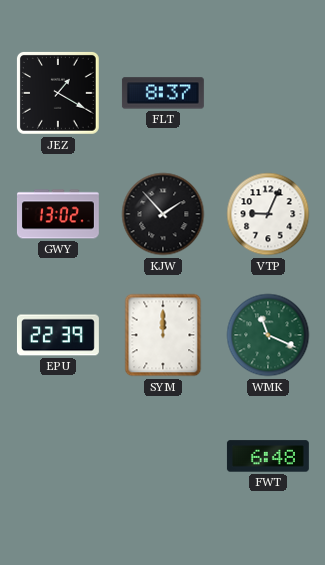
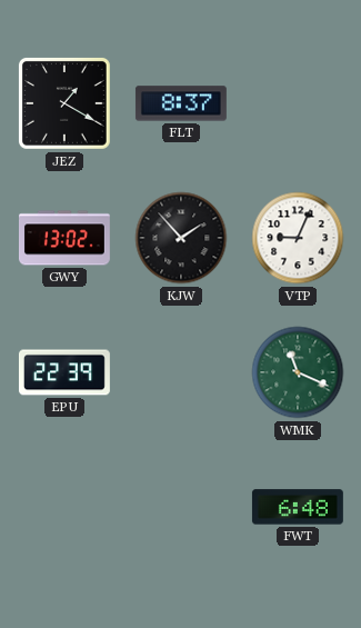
SYM: 12:00 -> none (163, 335)
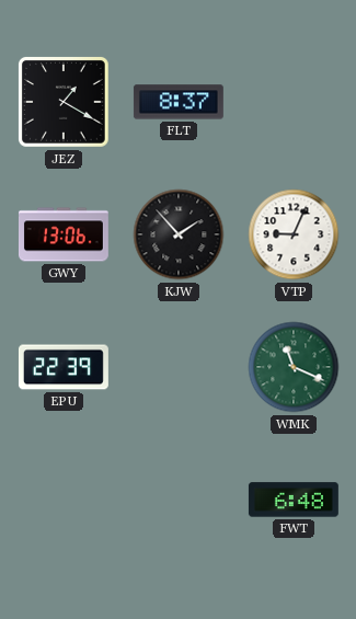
GWY: 13:02 -> 13:06 (64, 234)
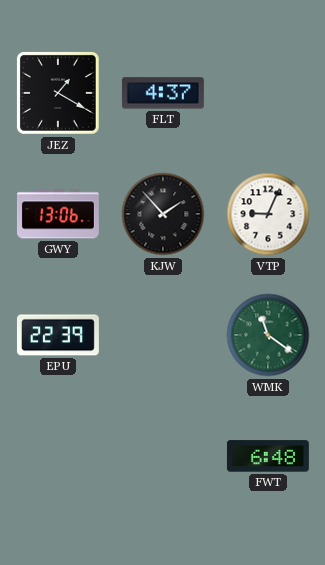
FLT: 8:37 -> 4:37 (163, 93)
WMK: 11:19 -> 11:21 (268, 335)
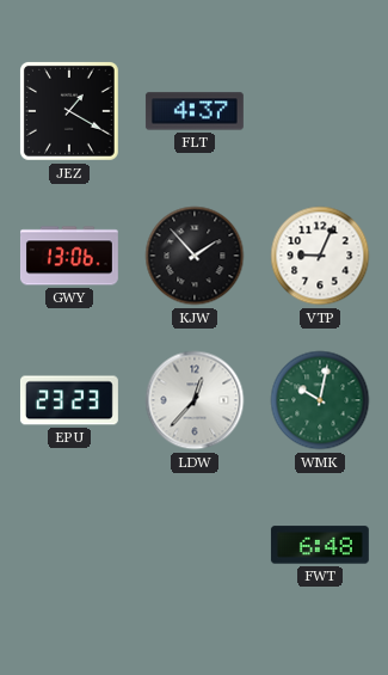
EPU: 22:39 -> 23:23 (69, 400)
LDW: none -> 12:37 (195, 400)
WMK: 11:21 -> 10:02 (320, 400)
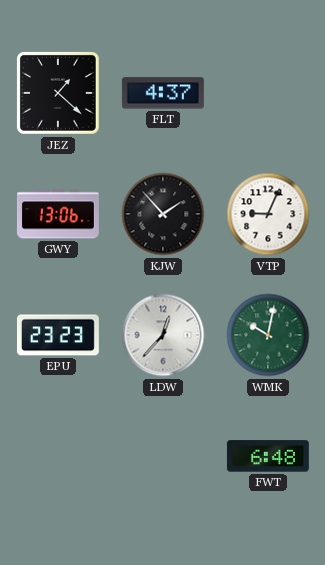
JEZ: 1:20 -> 1:22 (59, 93)
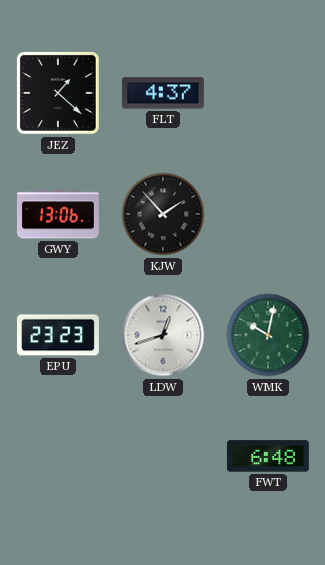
VTP: 9:04 -> none (268, 214)
LDW: 12:37 -> 12:42 (163, 335)
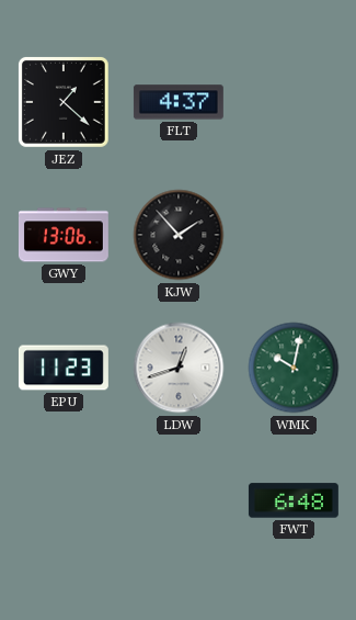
EPU: 23:23 -> 11:23 (64, 368)
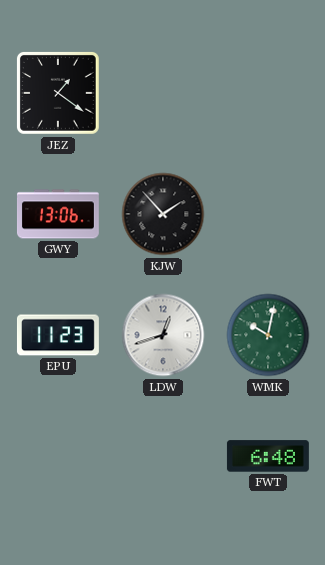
JEZ: 1:22 -> 1:21 (59, 93)
FLT: 4:37 -> none (179, 102)
